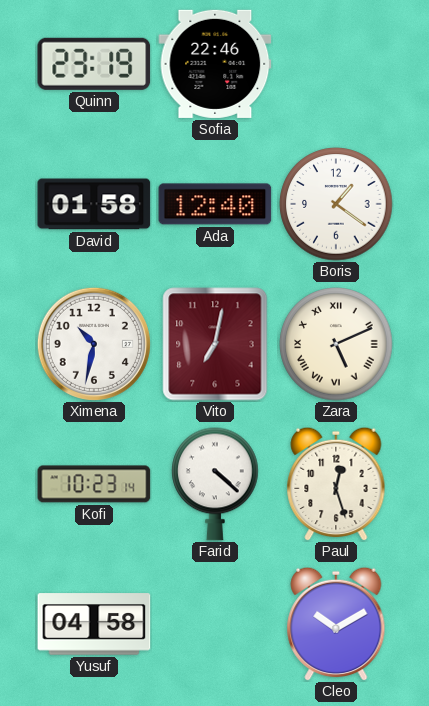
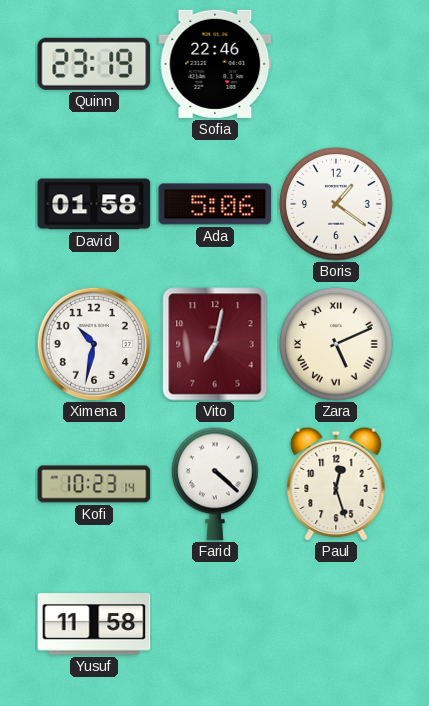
Ada: 12:40 -> 5:06 (215, 204)
Yusuf: 04:58 -> 11:58 (94, 624)
Cleo: 10:10 -> none (336, 624)
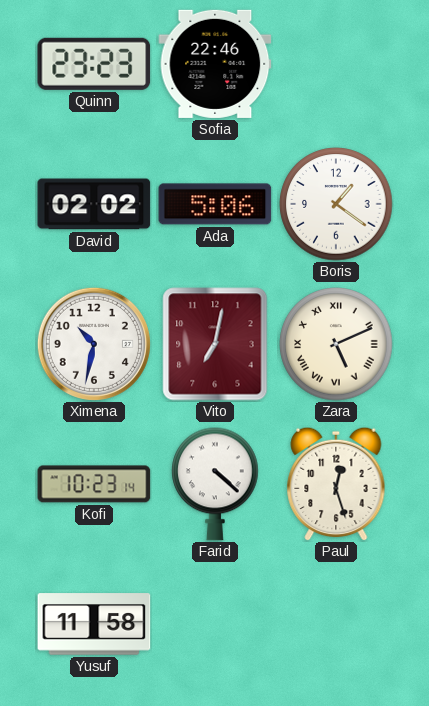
Quinn: 23:19 -> 23:23 (94, 64)
David: 01:58 -> 02:02 (94, 204)
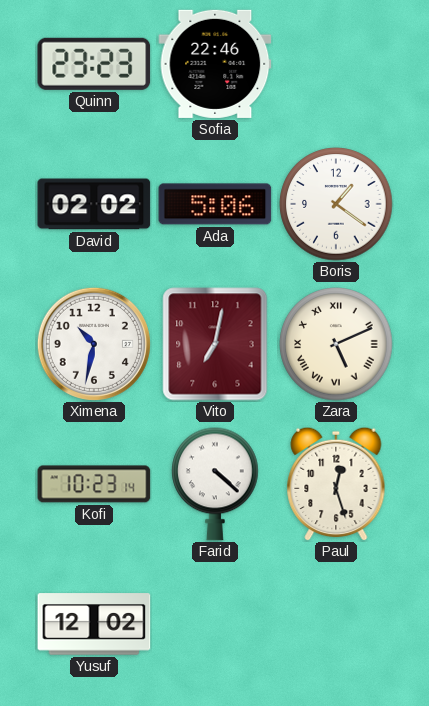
Yusuf: 11:58 -> 12:02 (94, 624)
